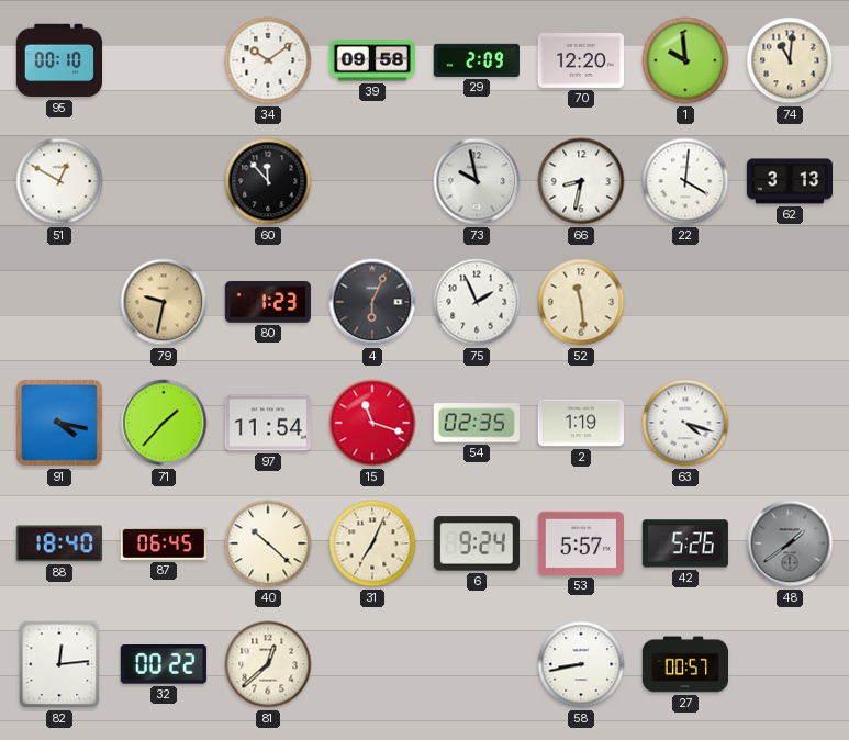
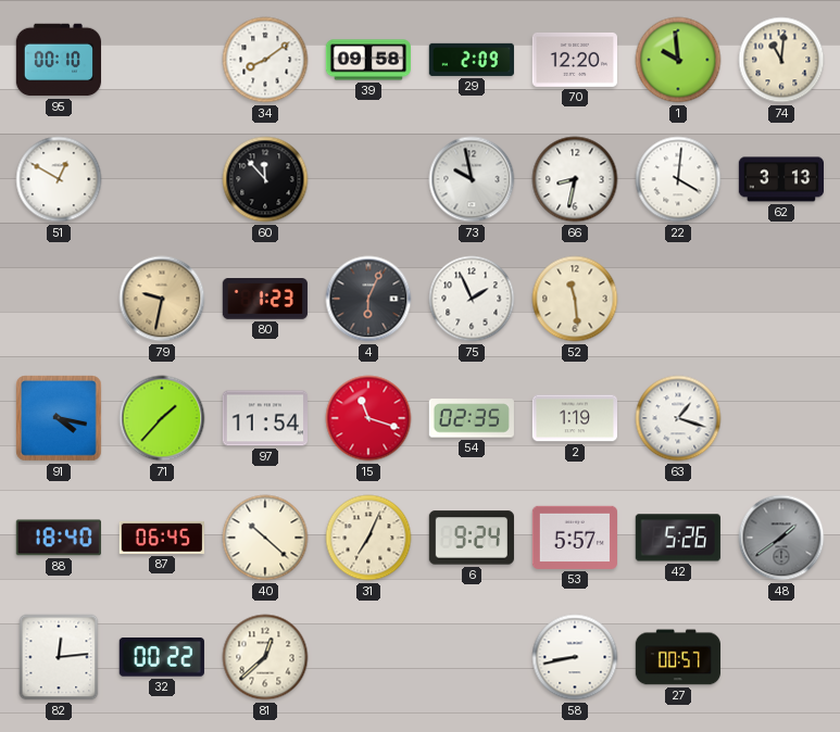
34: 10:09 -> 8:09 (265, 60)
63: 4:18 -> 1:18 (678, 418)
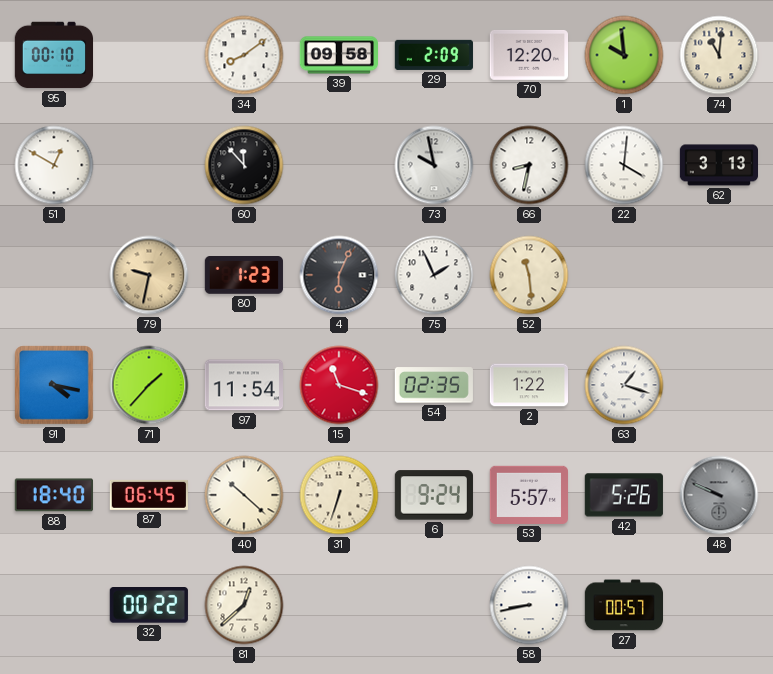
2: 1:19 -> 1:22 (528, 385)
31: 7:04 -> 6:33 (339, 495)
48: 1:39 -> 9:49 (719, 495)
82: 12:14 -> none (59, 657)
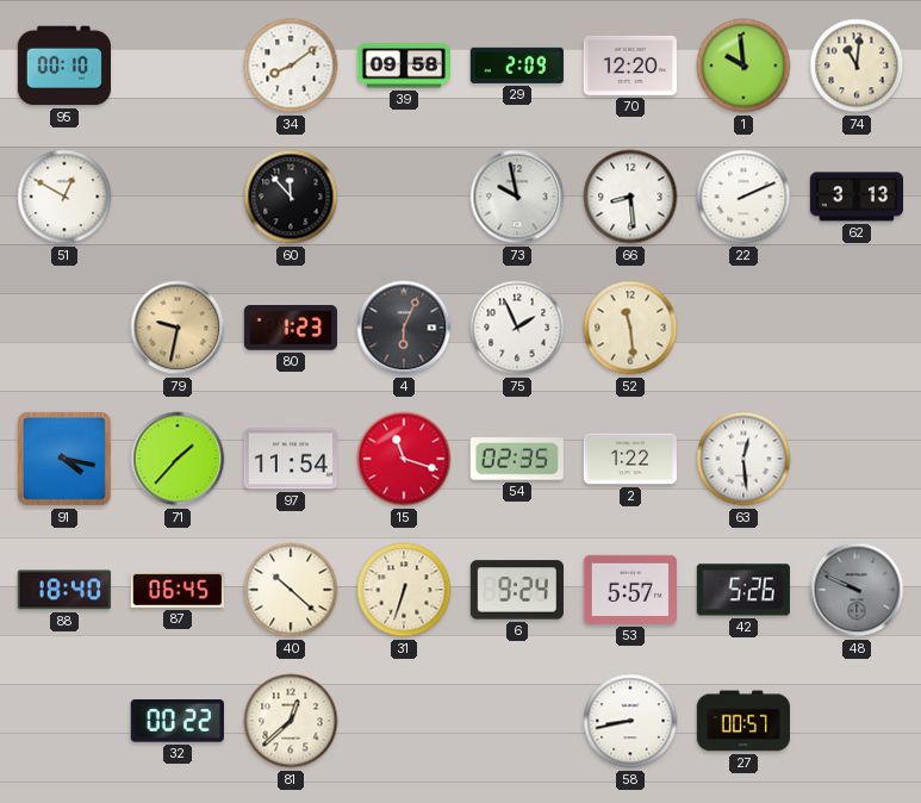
66: 8:32 -> 8:29 (630, 197)
22: 4:01 -> 2:11 (743, 197)
63: 1:18 -> 12:29 (743, 459)
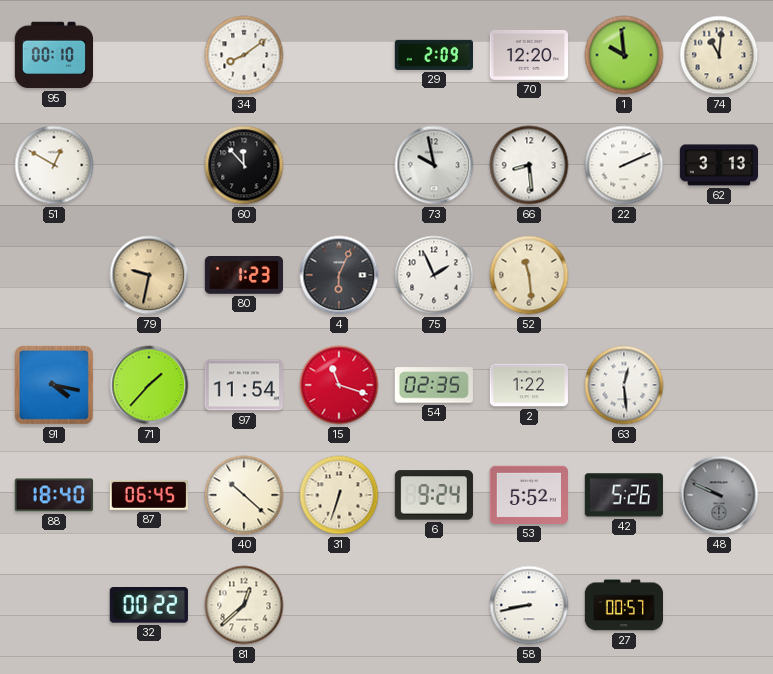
39: 09:58 -> none (403, 66)
53: 5:57 -> 5:52 (528, 495)
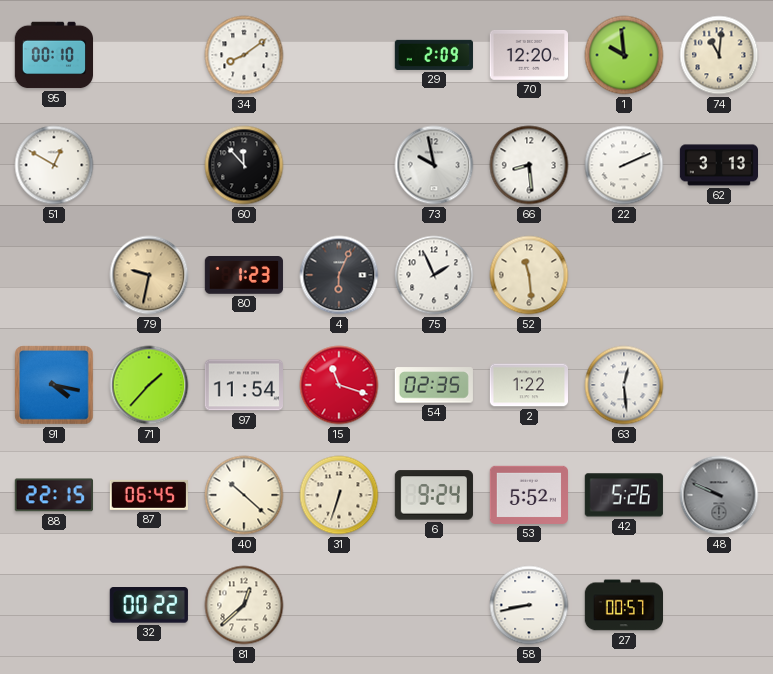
88: 18:40 -> 22:15 (54, 495)
